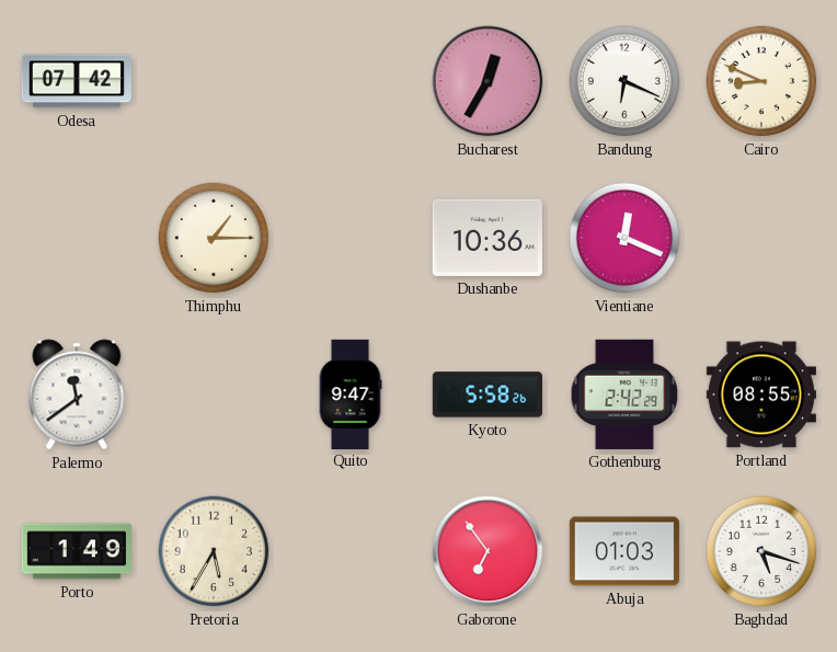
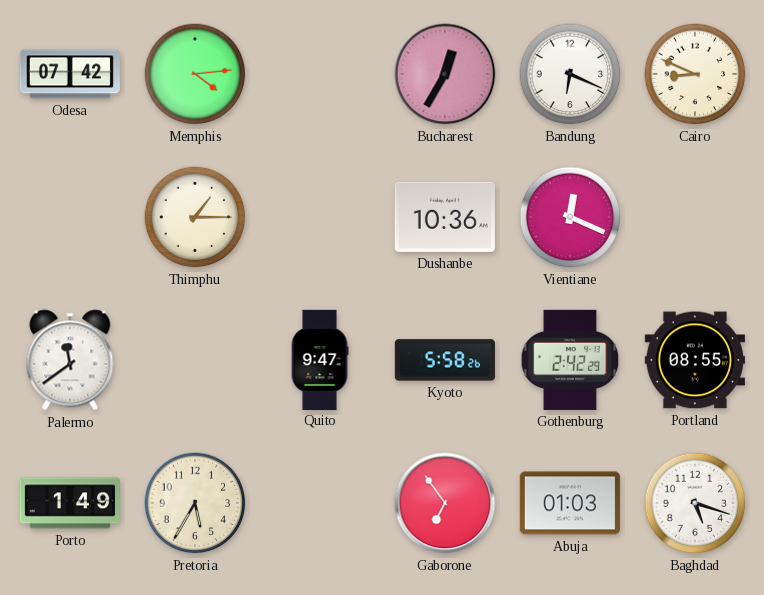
Memphis: none -> 4:14 (195, 74)
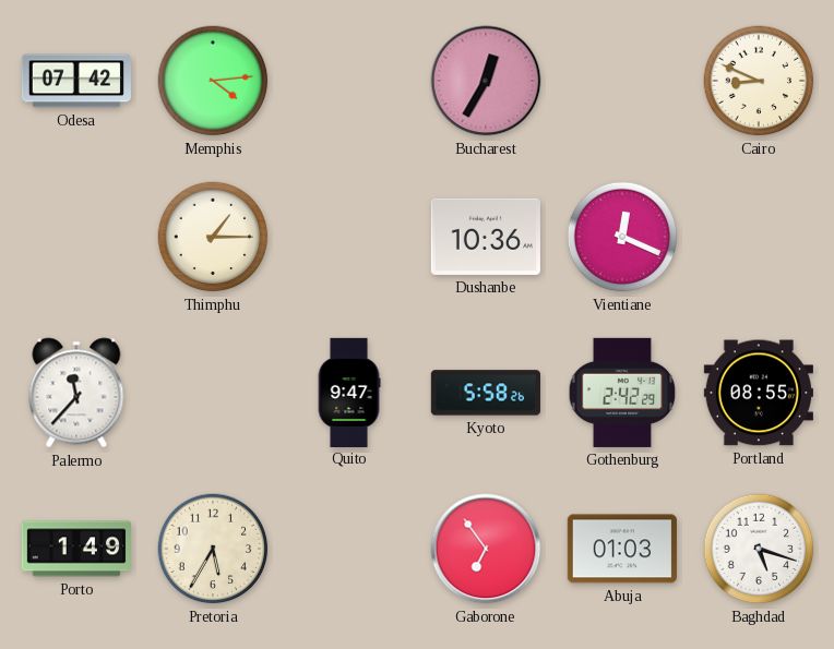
Bandung: 6:19 -> none (570, 74)
Palermo: 11:39 -> 11:37 (76, 393)
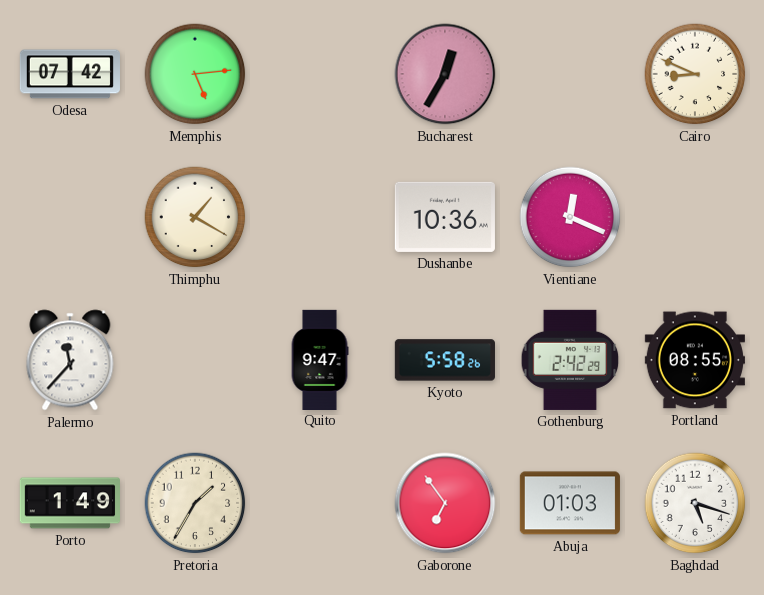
Memphis: 4:14 -> 5:14 (195, 74)
Thimphu: 1:15 -> 1:20 (195, 217)
Pretoria: 5:35 -> 1:35 (195, 503)
